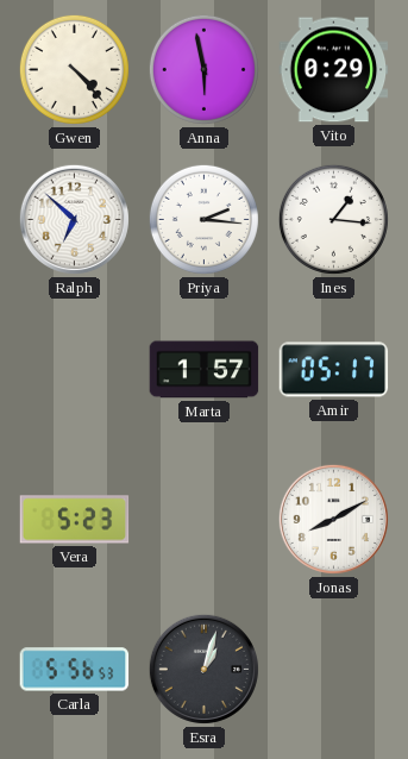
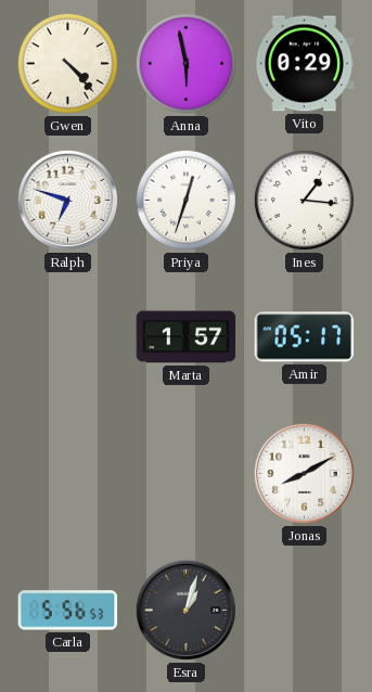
Ralph: 6:52 -> 6:48 (67, 200)
Priya: 2:16 -> 12:33 (185, 200)
Vera: 5:23 -> none (75, 520)
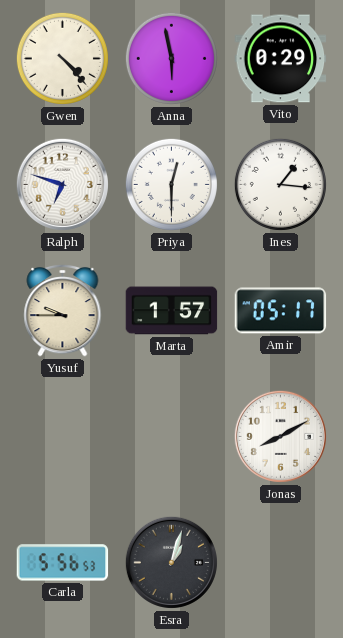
Priya: 12:33 -> 12:30 (171, 184)
Yusuf: none -> 9:45 (63, 310)
